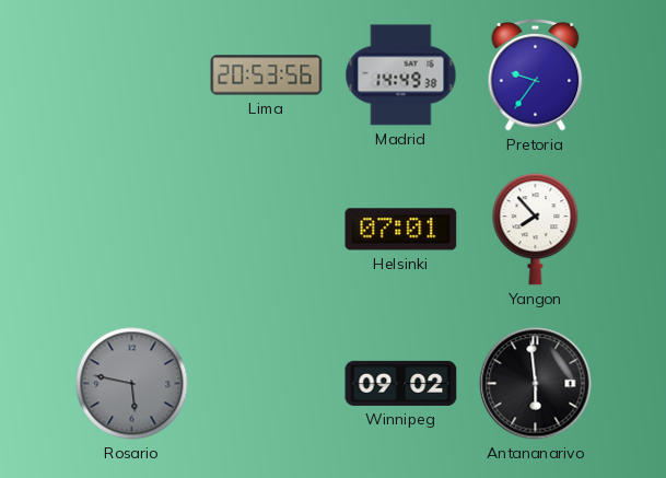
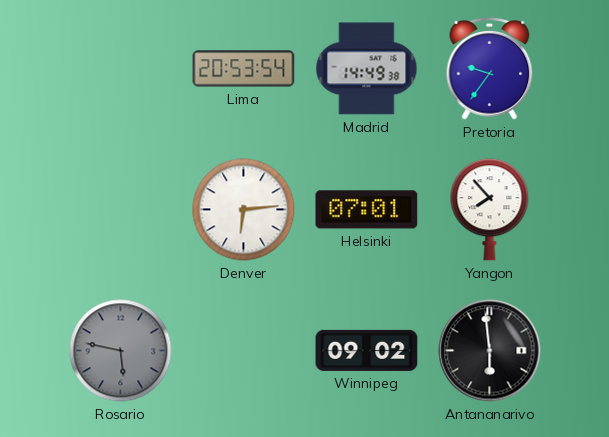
Lima: 20:53:56 -> 20:53:54 (244, 69)
Denver: none -> 6:14 (244, 210)
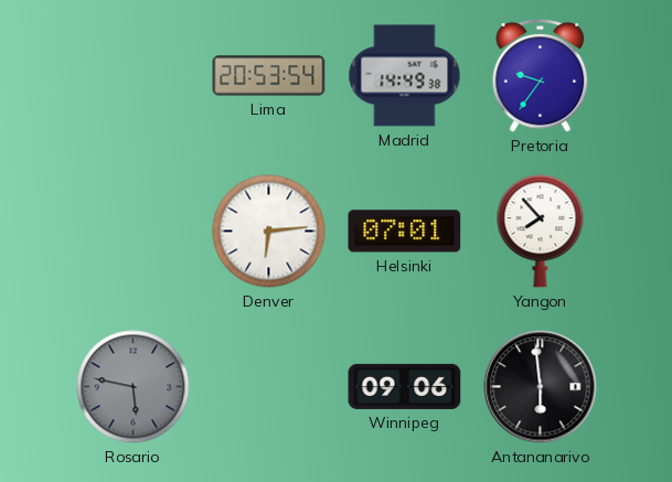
Winnipeg: 09:02 -> 09:06 (405, 386)
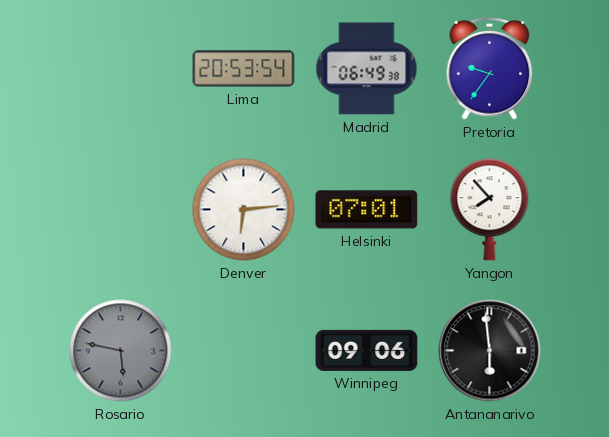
Madrid: 14:49 -> 06:49 (367, 69)
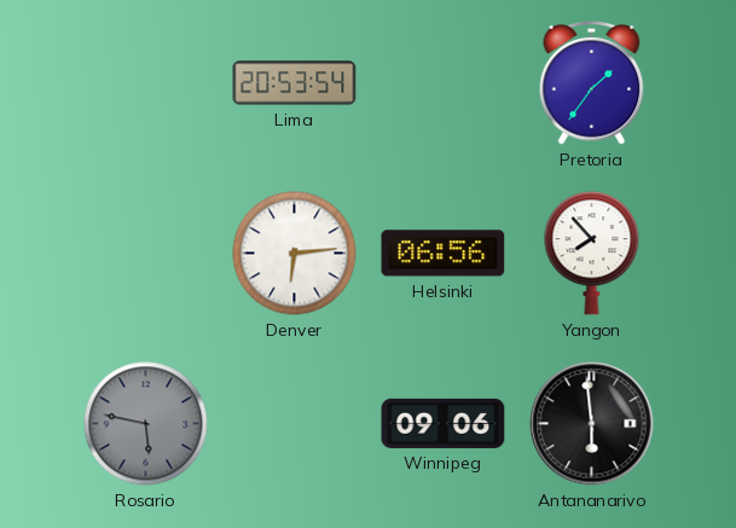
Madrid: 06:49 -> none (367, 69)
Pretoria: 9:36 -> 1:36 (592, 83)
Helsinki: 07:01 -> 06:56 (444, 254)
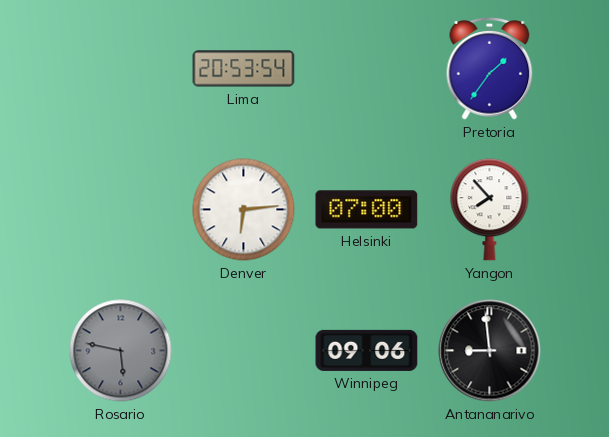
Helsinki: 06:56 -> 07:00 (367, 210)
Antananarivo: 5:59 -> 8:59 (490, 351)
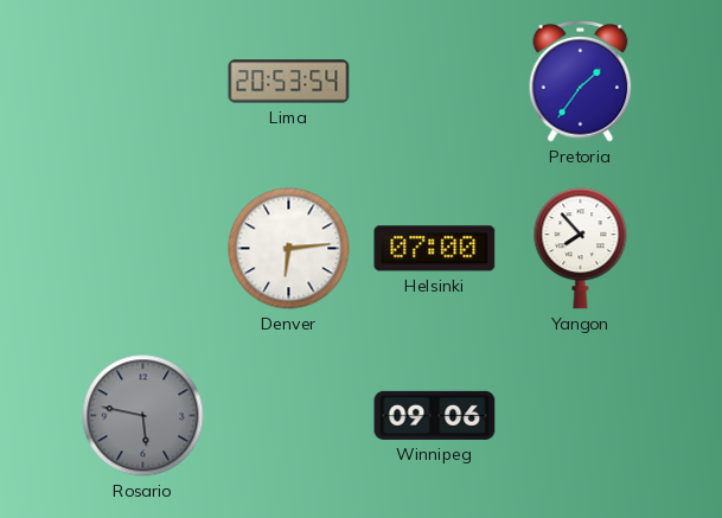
Antananarivo: 8:59 -> none (490, 351)
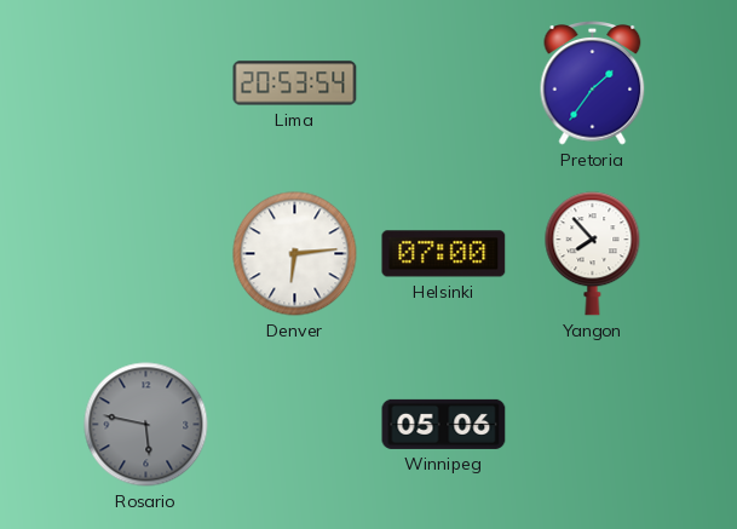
Winnipeg: 09:06 -> 05:06 (444, 424)
